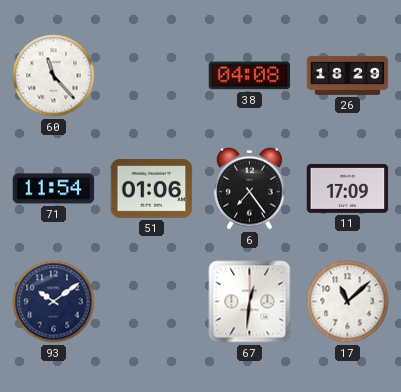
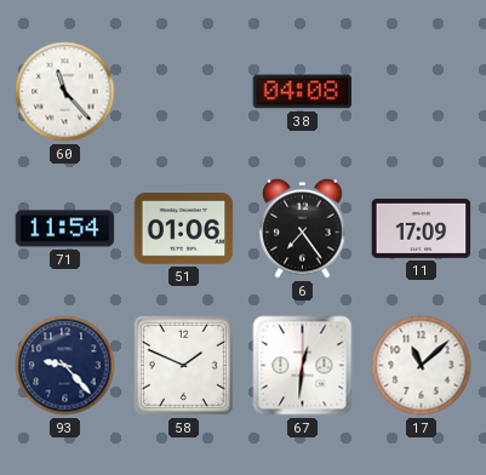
26: 18:29 -> none (348, 75)
93: 10:09 -> 9:23 (65, 366)
58: none -> 1:49 (183, 365)
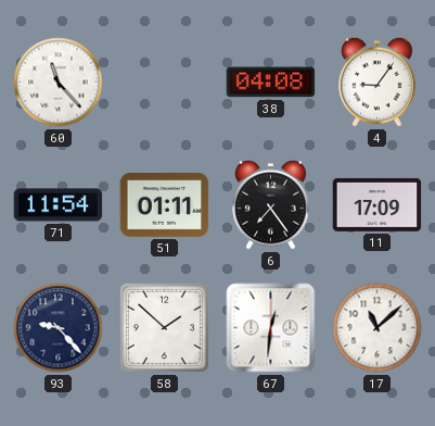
4: none -> 9:06 (378, 82)
51: 01:06 -> 01:11 (165, 205)
58: 1:49 -> 1:52 (164, 327)
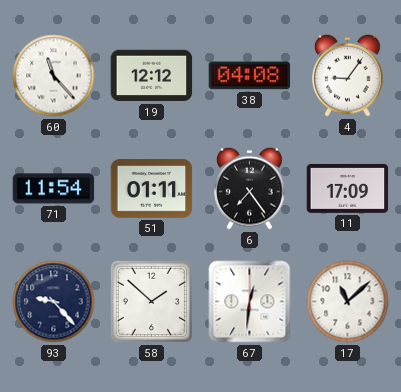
19: none -> 12:12 (152, 76)
